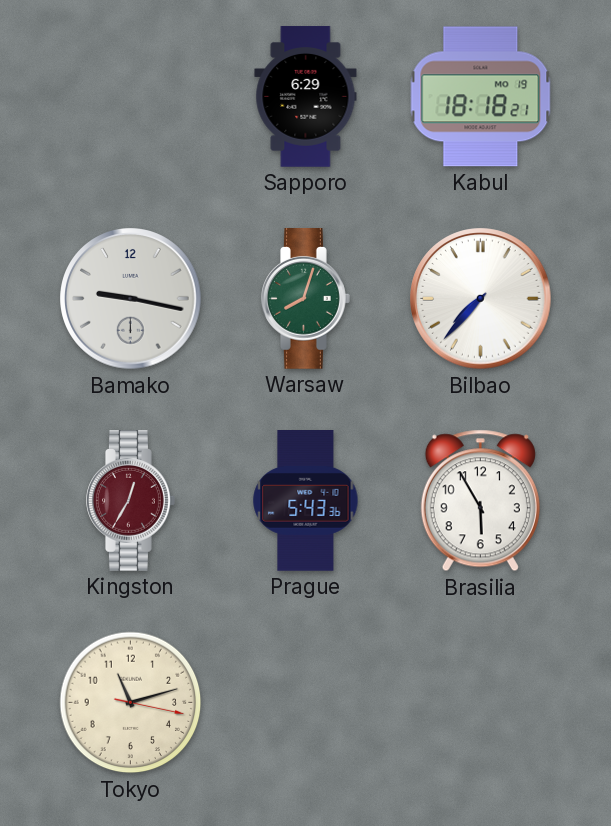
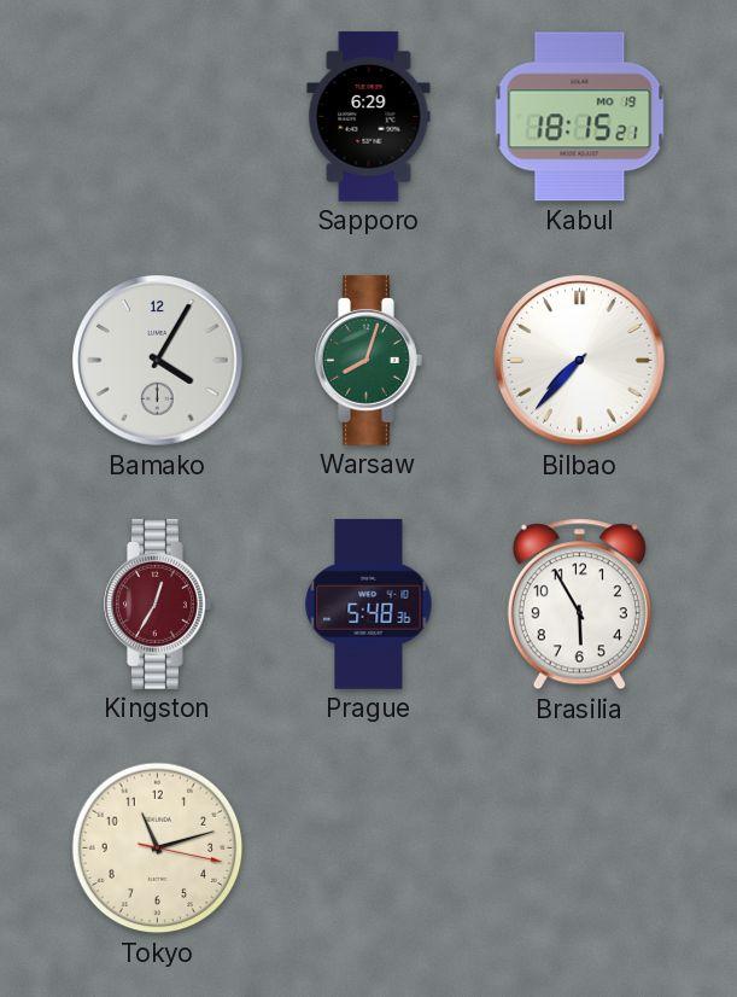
Kabul: 18:18 -> 18:15 (580, 117)
Bamako: 9:17 -> 4:05 (158, 361)
Prague: 5:43 -> 5:48 (369, 605)
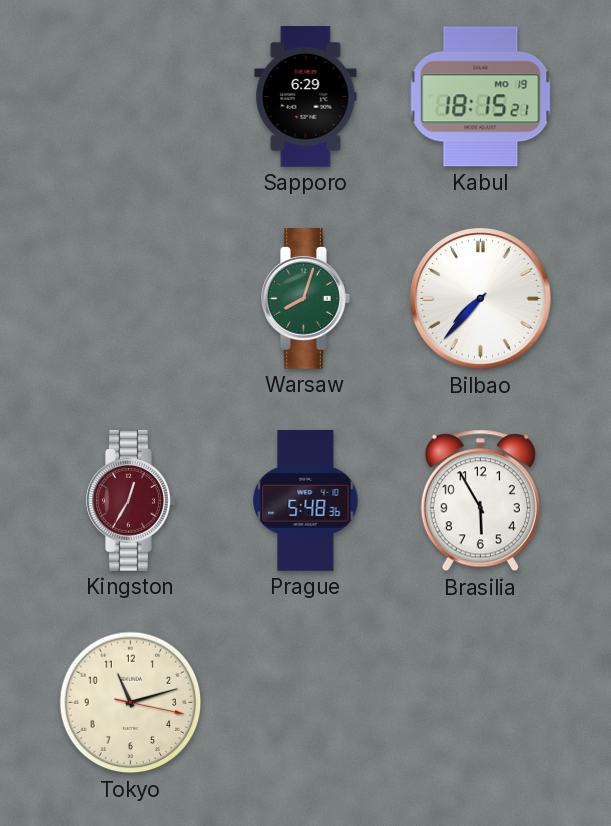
Bamako: 4:05 -> none (158, 361)
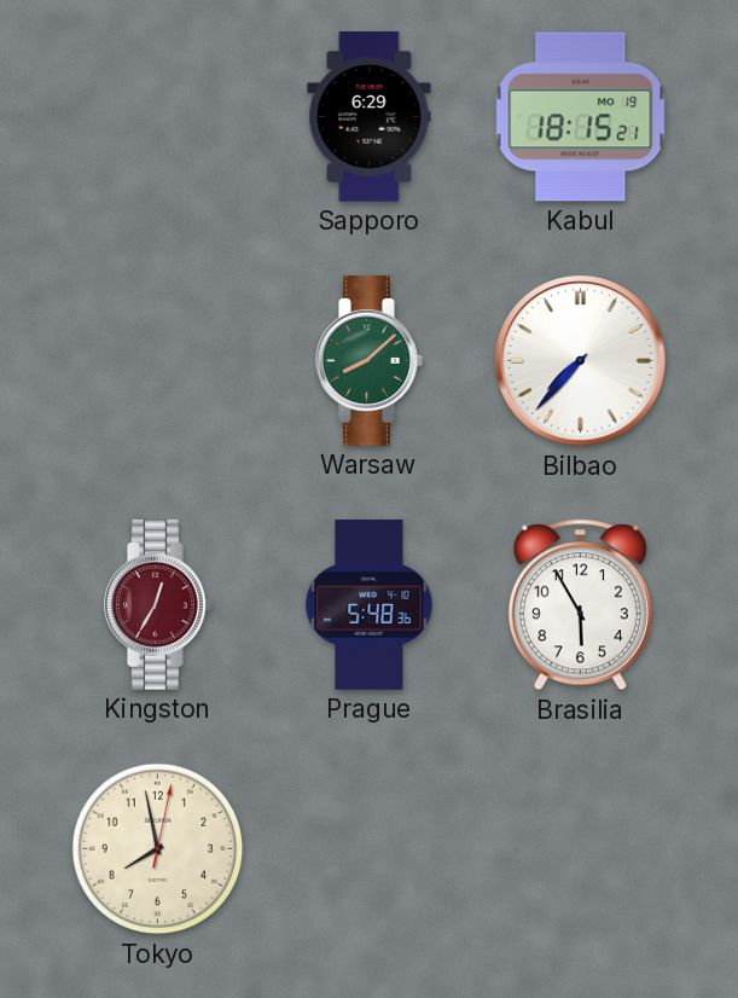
Warsaw: 8:03 -> 8:08 (370, 361)
Tokyo: 11:12 -> 7:58 (158, 849)
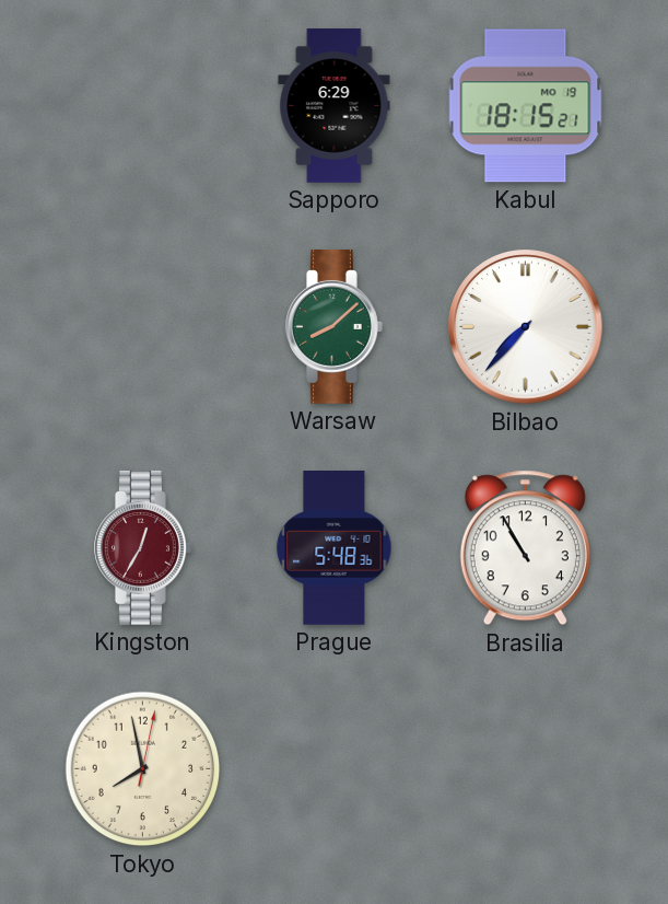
Brasilia: 5:55 -> 10:55 (525, 548)
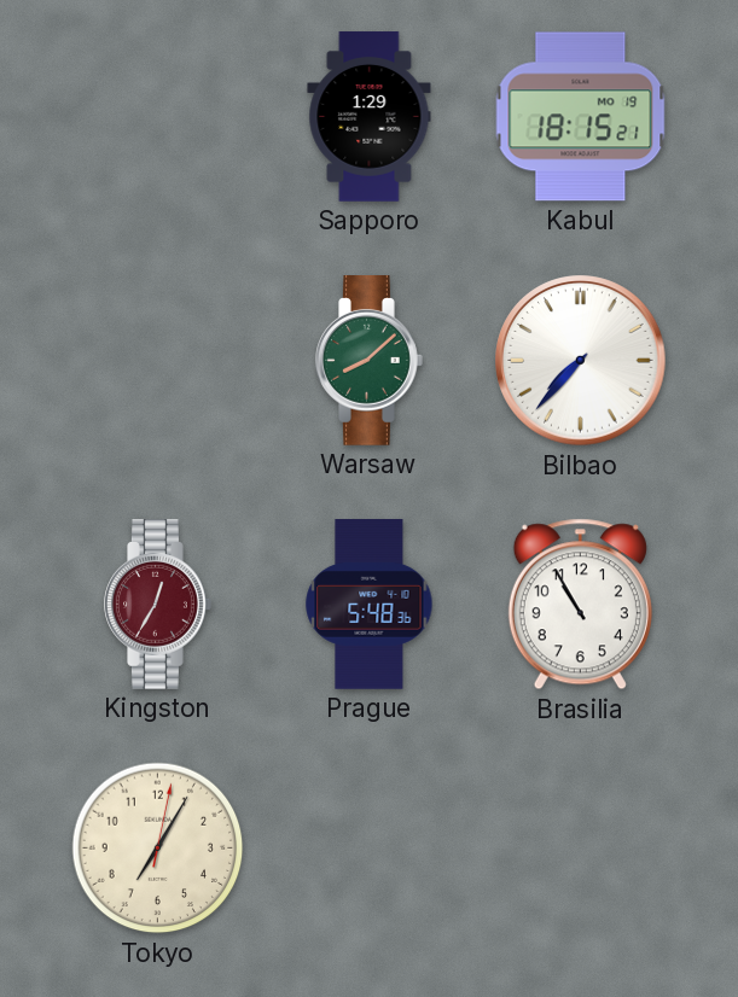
Sapporo: 6:29 -> 1:29 (370, 117)
Tokyo: 7:58 -> 7:05 (158, 849)
